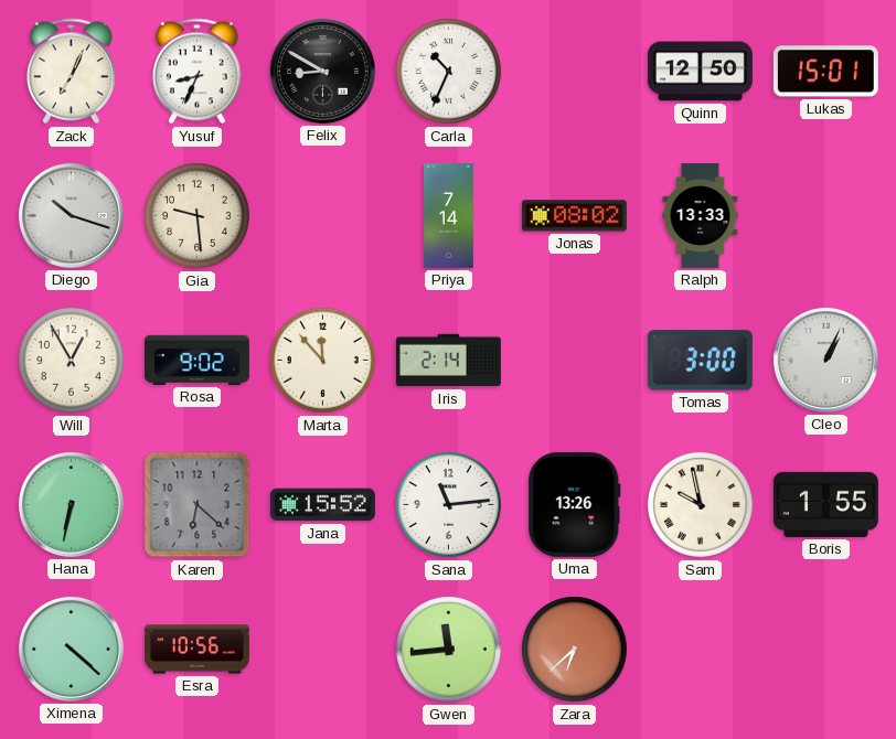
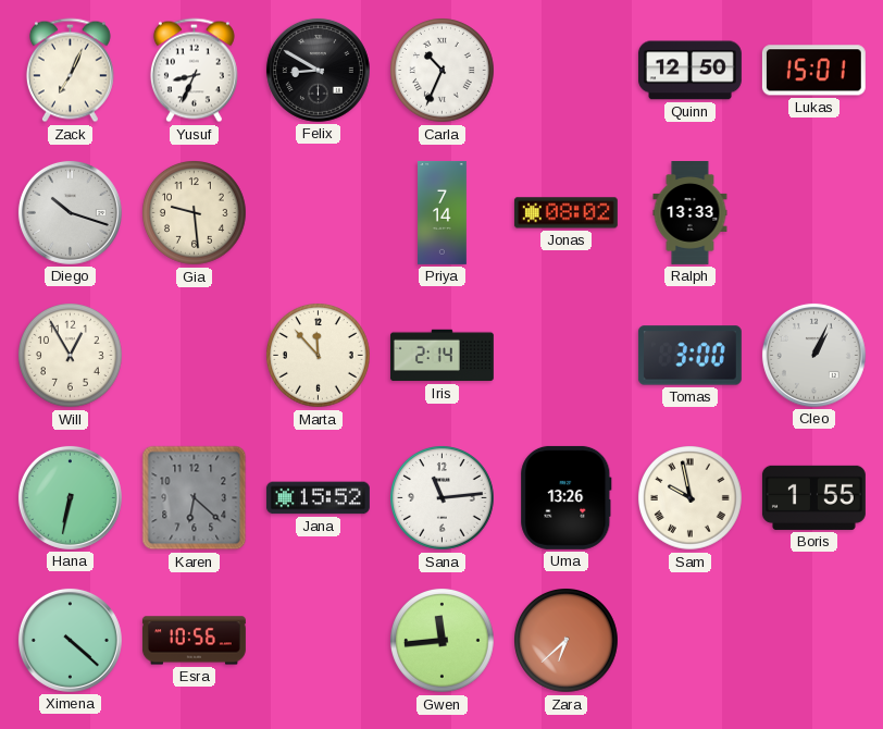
Rosa: 9:02 -> none (196, 360)
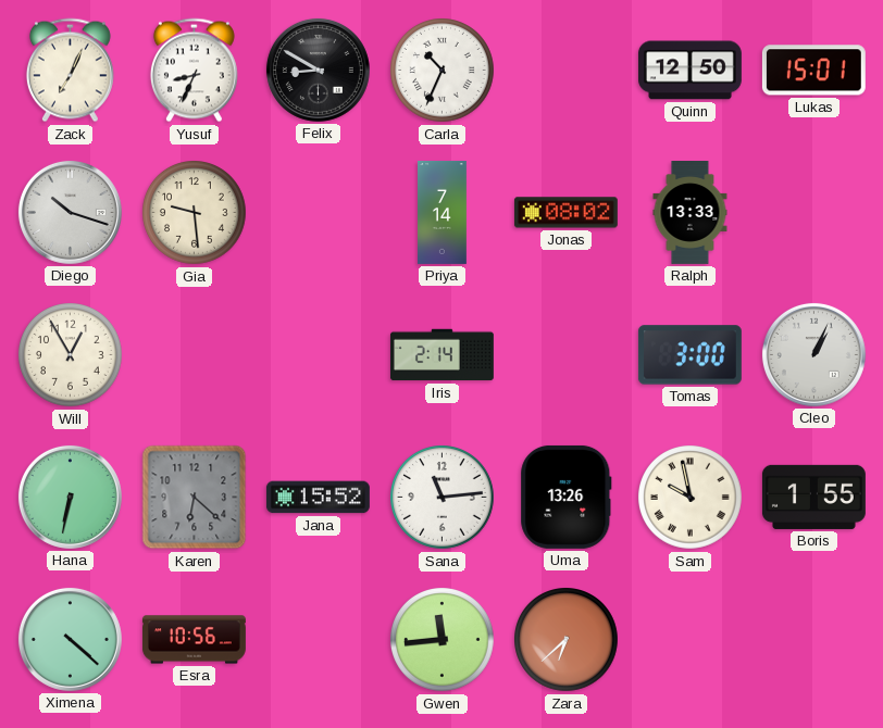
Marta: 11:53 -> none (319, 356)
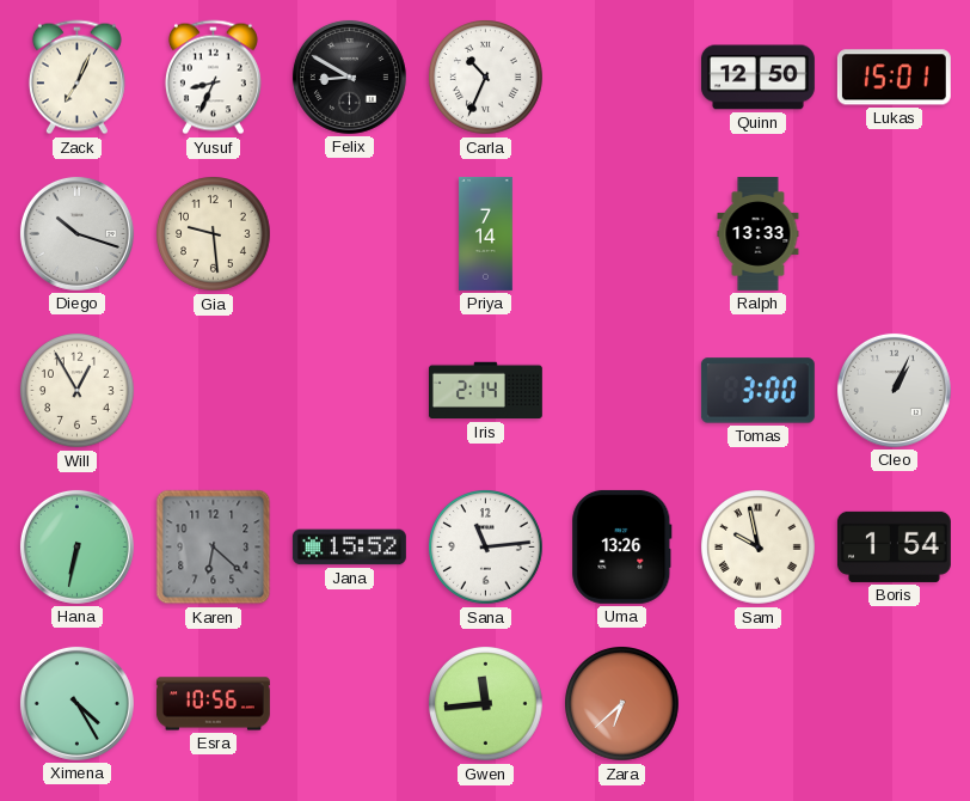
Jonas: 08:02 -> none (565, 213)
Boris: 1:55 -> 1:54 (894, 546)
Ximena: 4:22 -> 4:25 (76, 703)
